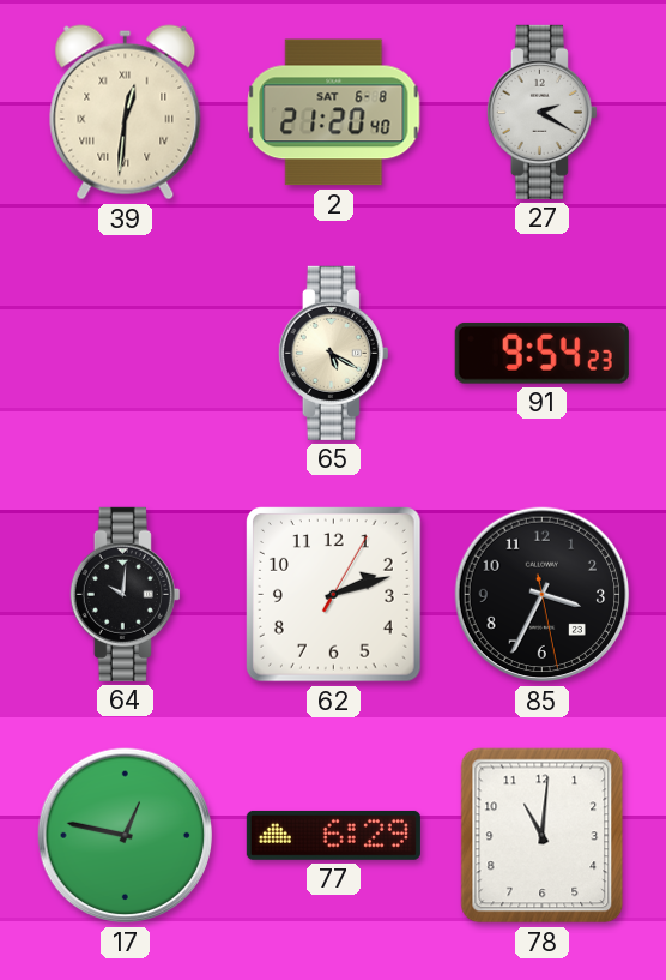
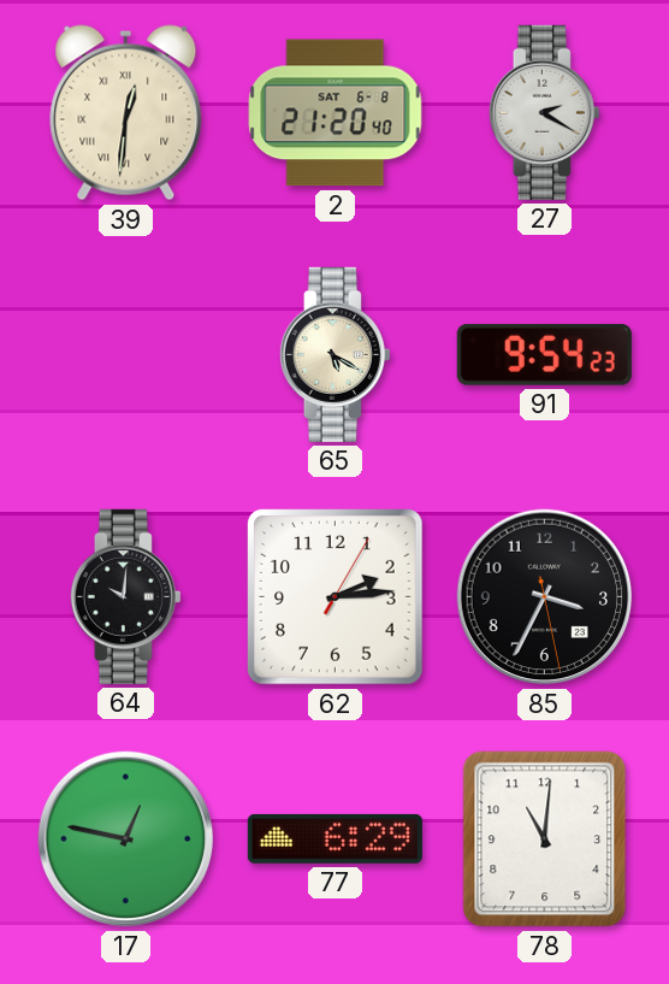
62: 2:12 -> 2:14 (336, 597)
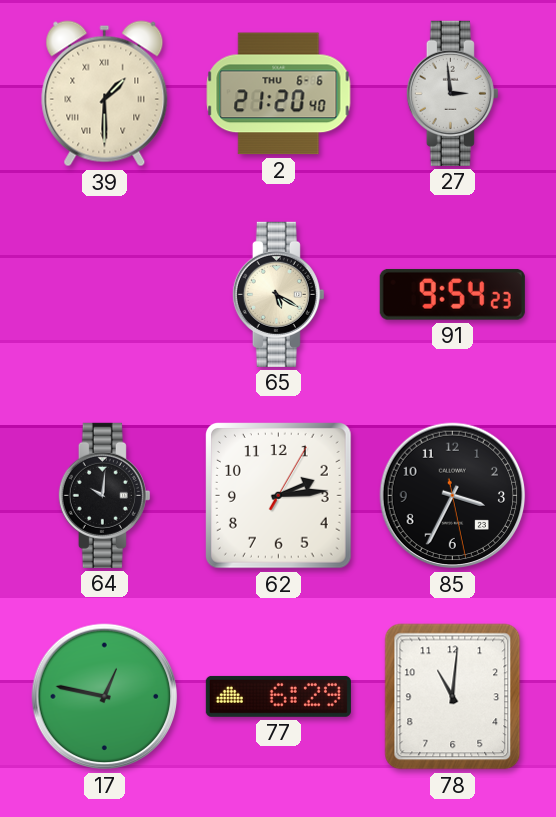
39: 12:31 -> 1:30 (105, 94)
2 date: SAT 6-8 -> THU 6-6 (279, 94)
27: 2:20 -> 2:59 (452, 93)
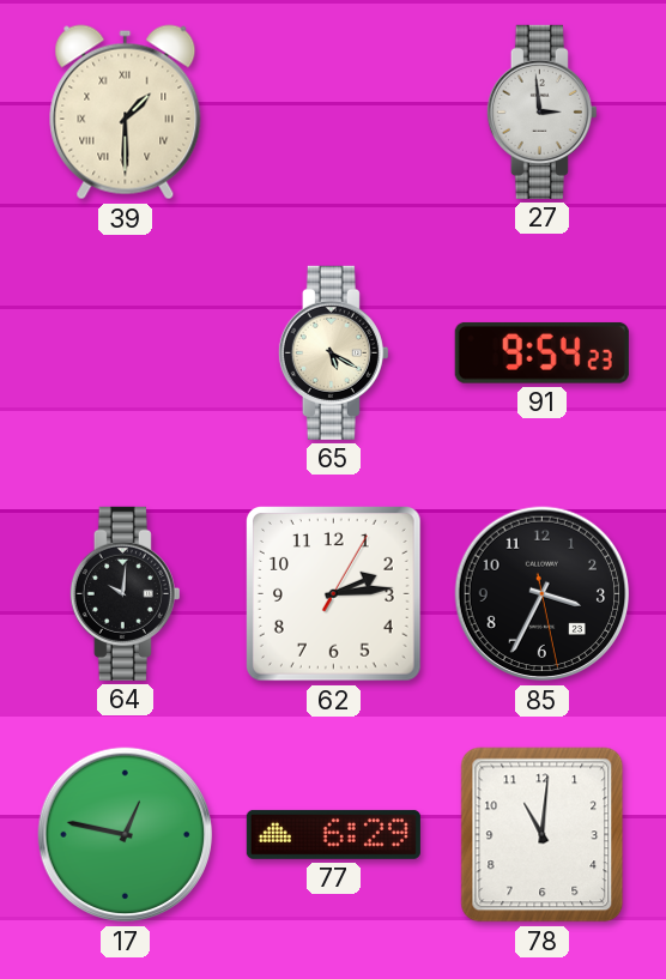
2: 21:20 -> none (279, 94)
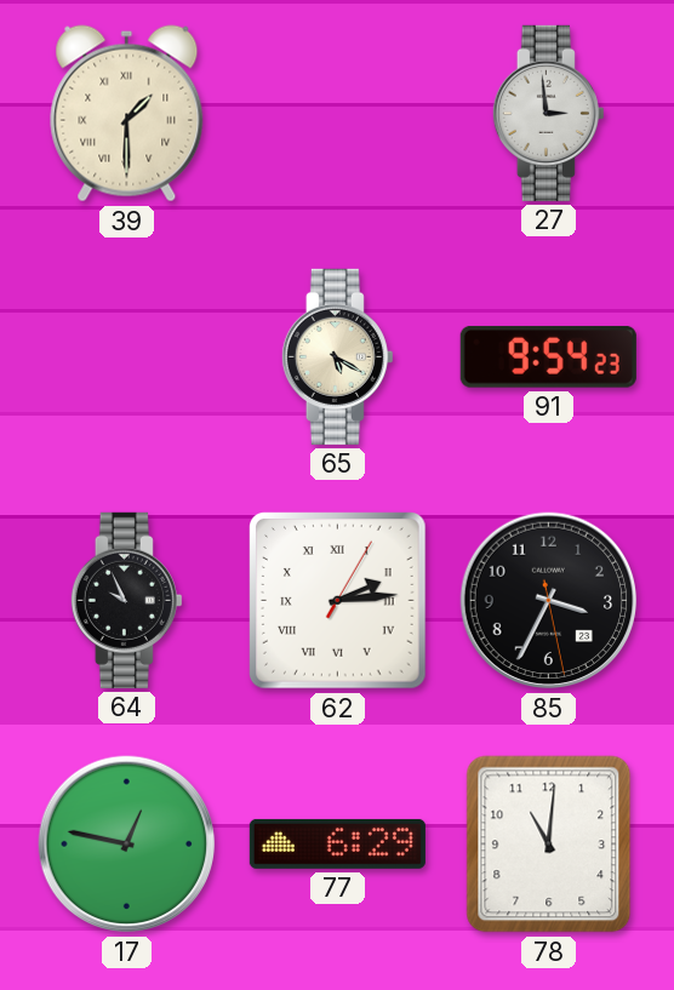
64: 10:01 -> 9:56 (126, 600)
62 numerals: Arabic -> Roman (338, 601)
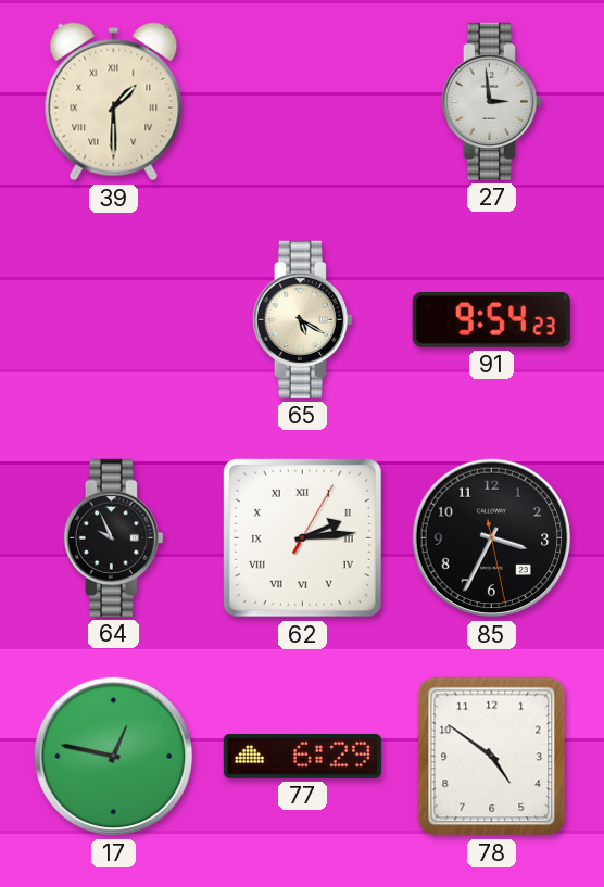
78: 11:01 -> 4:51 (492, 757)
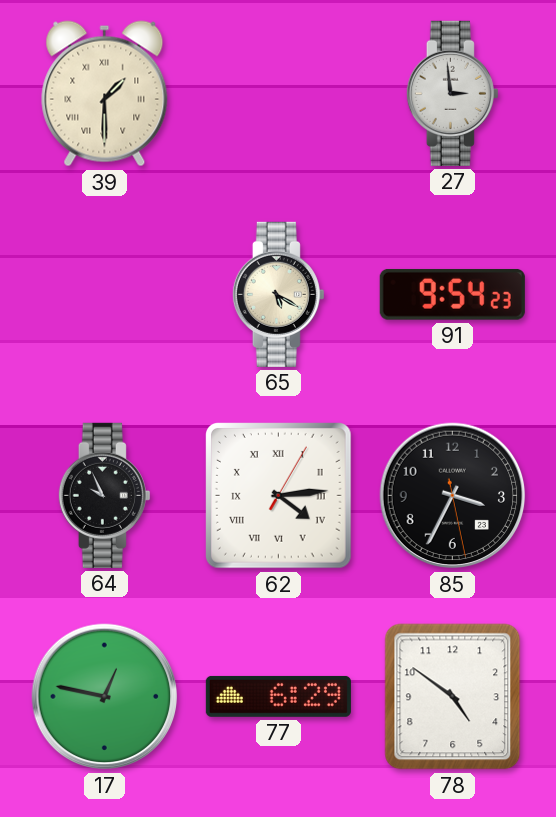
62: 2:14 -> 4:14 (279, 496)
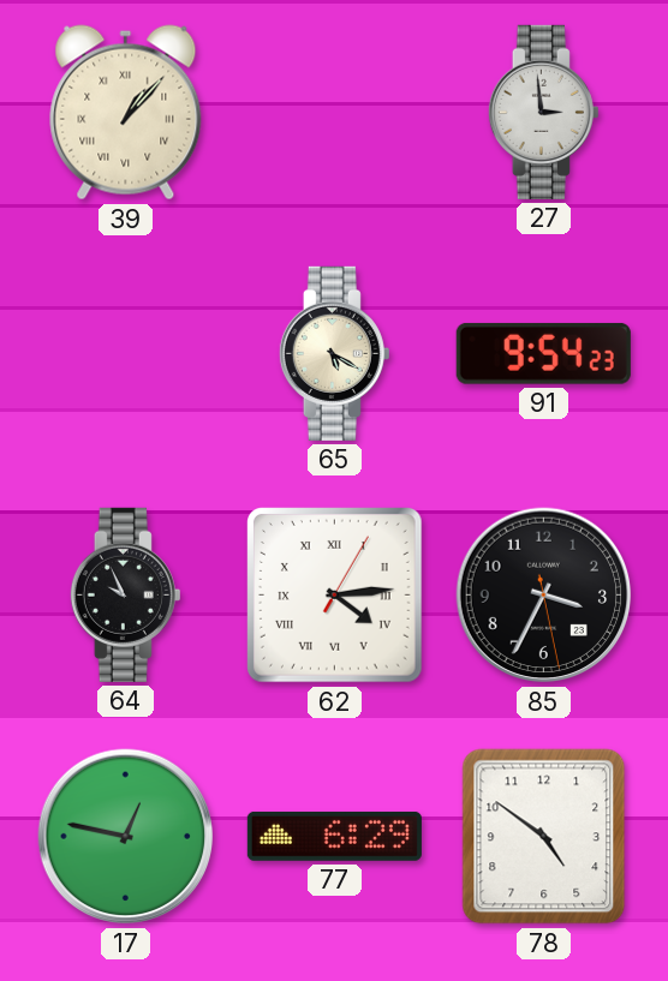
39: 1:30 -> 1:07 (126, 113)
